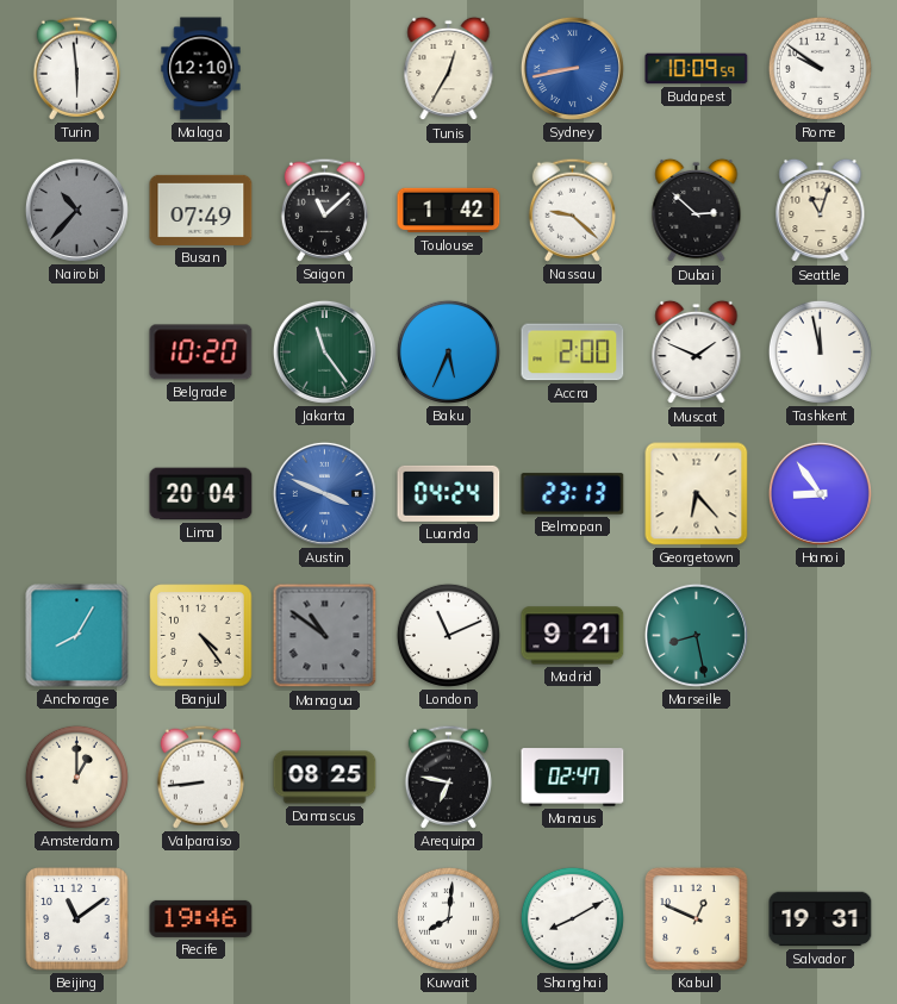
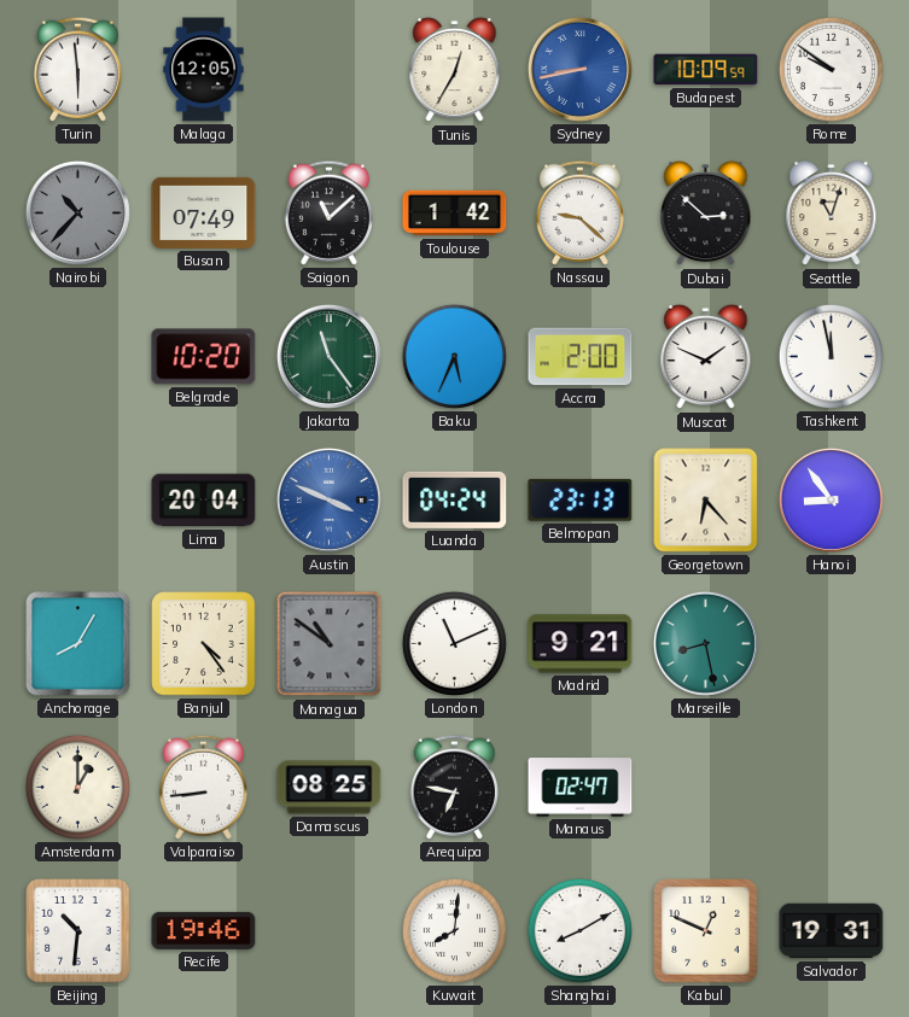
Malaga: 12:10 -> 12:05 (204, 70)
Beijing: 11:09 -> 10:31 (78, 931)
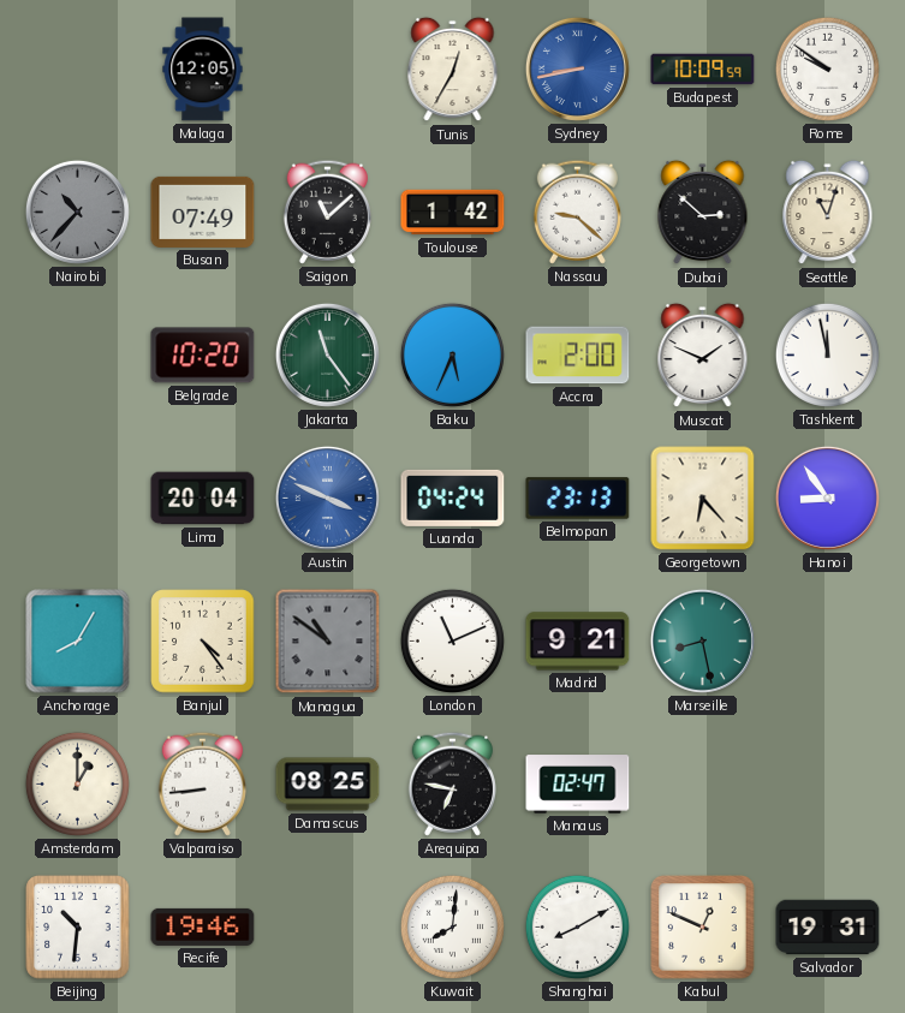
Turin: 5:59 -> none (77, 69)
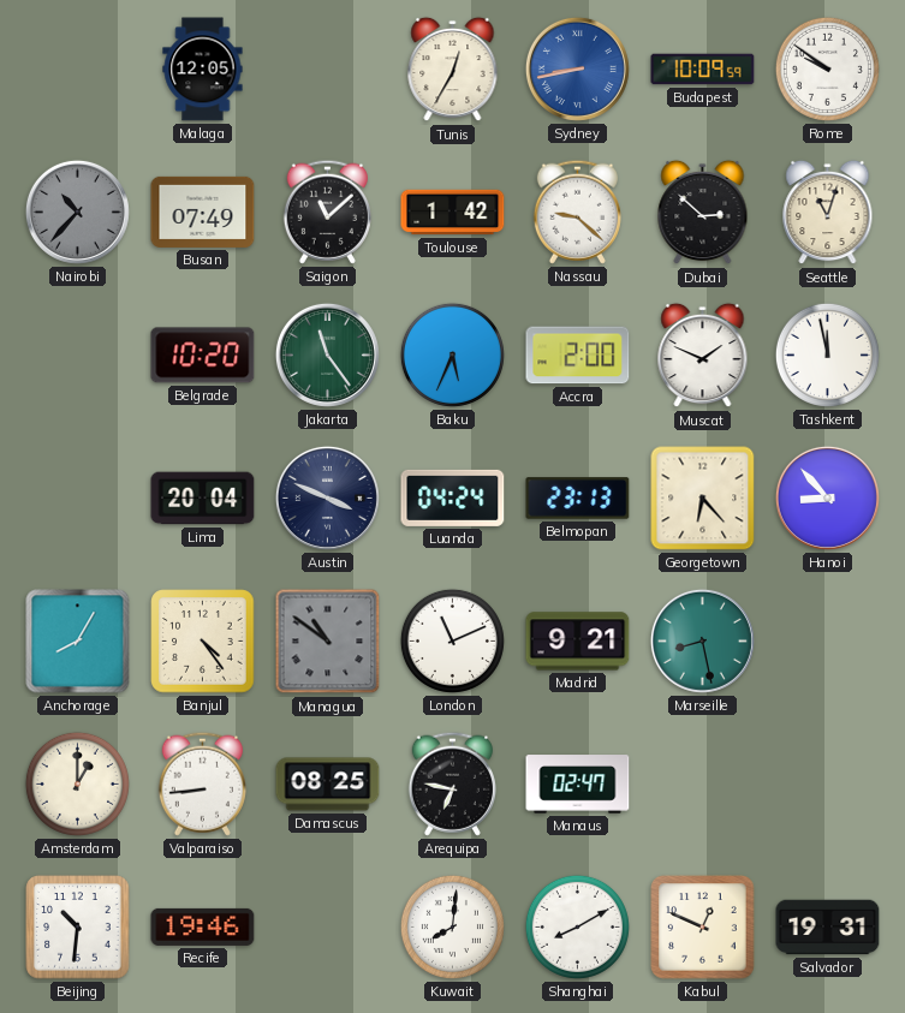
Austin dial: blue -> navy (327, 497)
Hanoi: 8:54 -> 8:53 (827, 497)
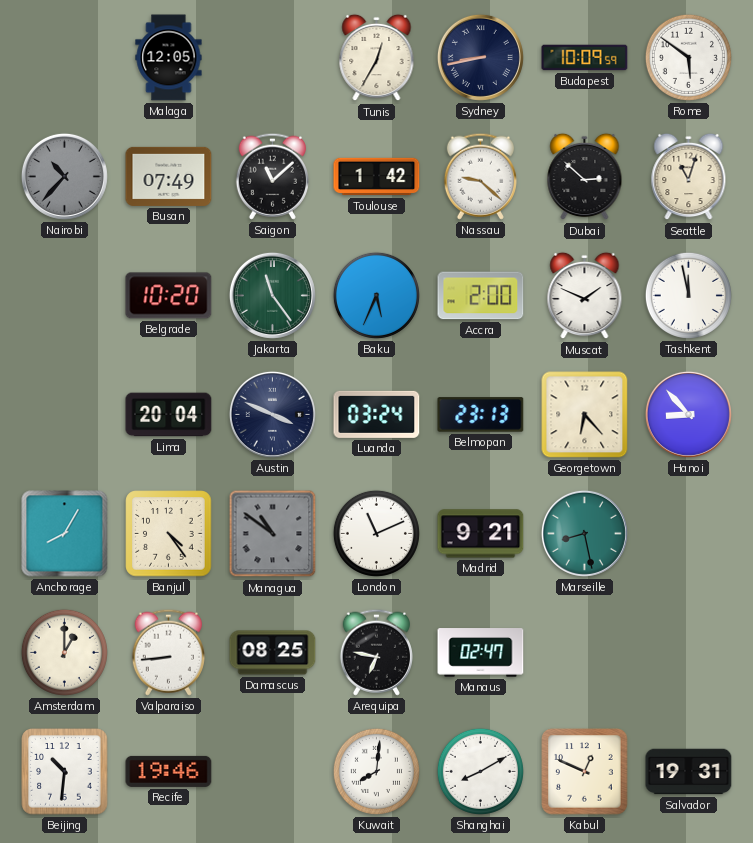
Sydney dial: blue -> navy (480, 57)
Rome: 9:51 -> 5:51 (688, 57)
Luanda: 04:24 -> 03:24 (377, 414)
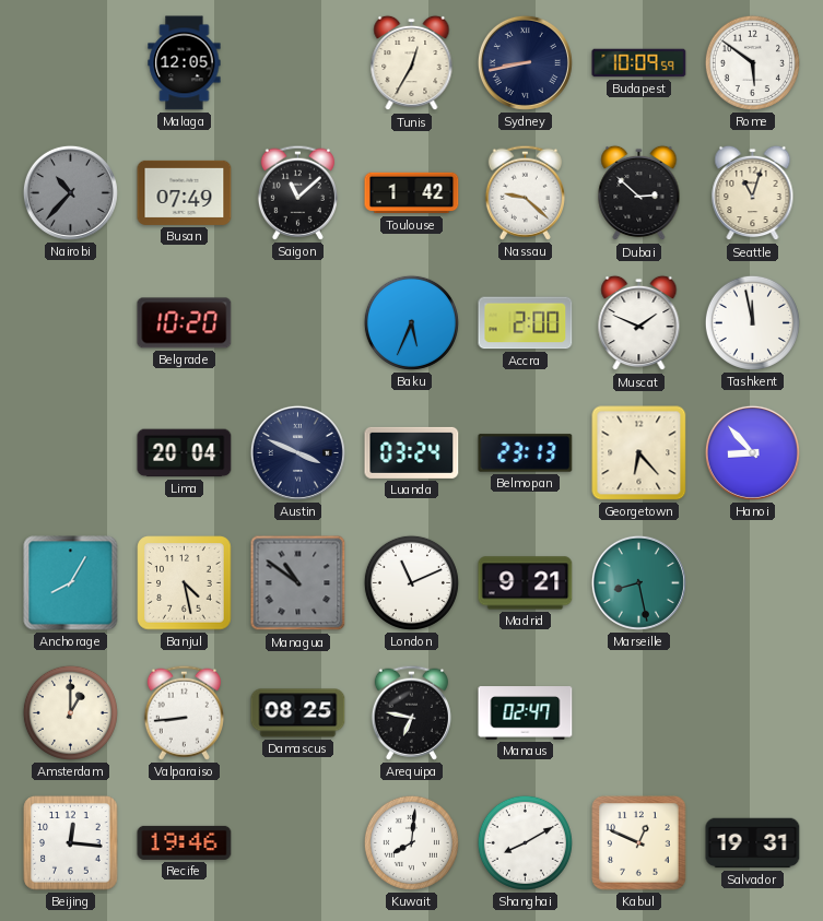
Jakarta: 11:24 -> none (272, 295)
Banjul: 4:24 -> 4:28 (185, 583)
Beijing: 10:31 -> 12:16 (71, 843)
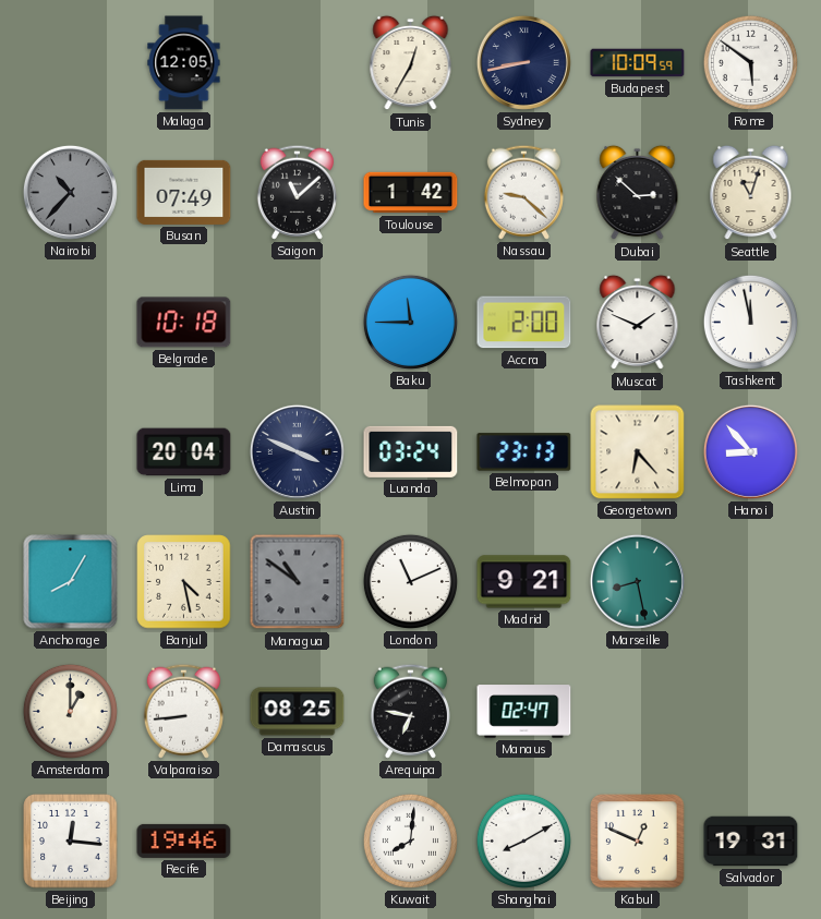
Belgrade: 10:20 -> 10:18 (184, 323)
Baku: 5:34 -> 11:45 (410, 322)
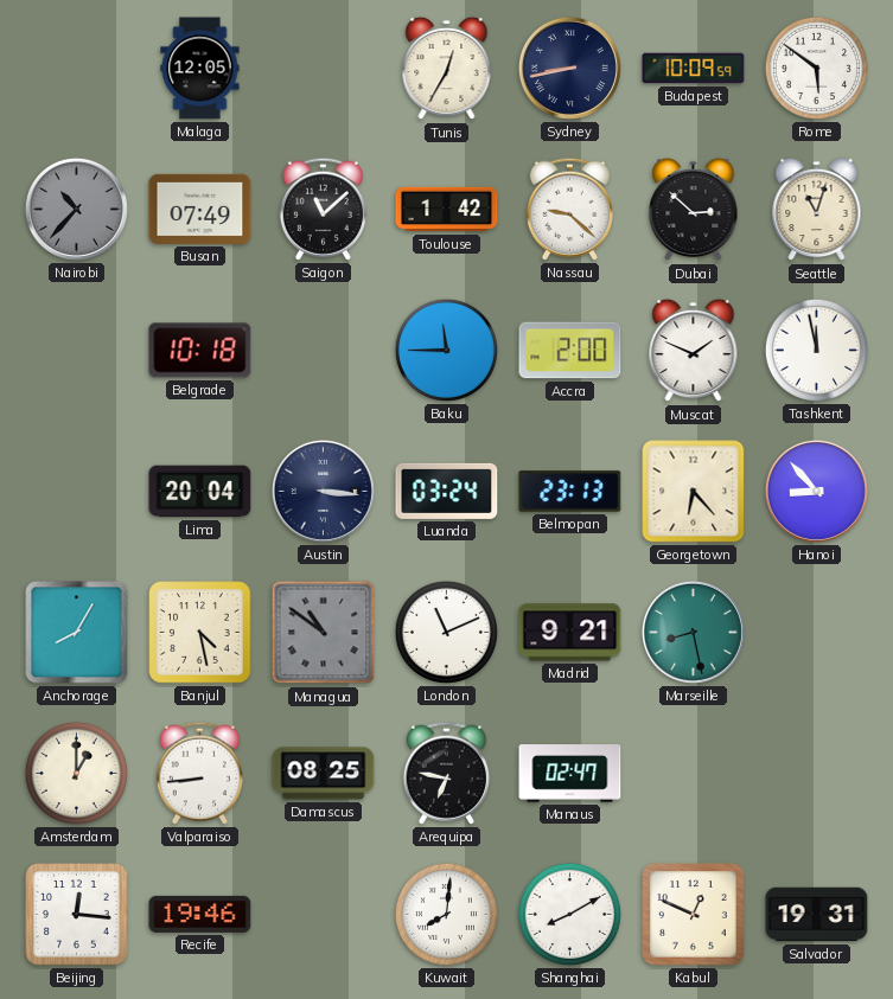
Austin: 3:49 -> 3:16 (323, 491)
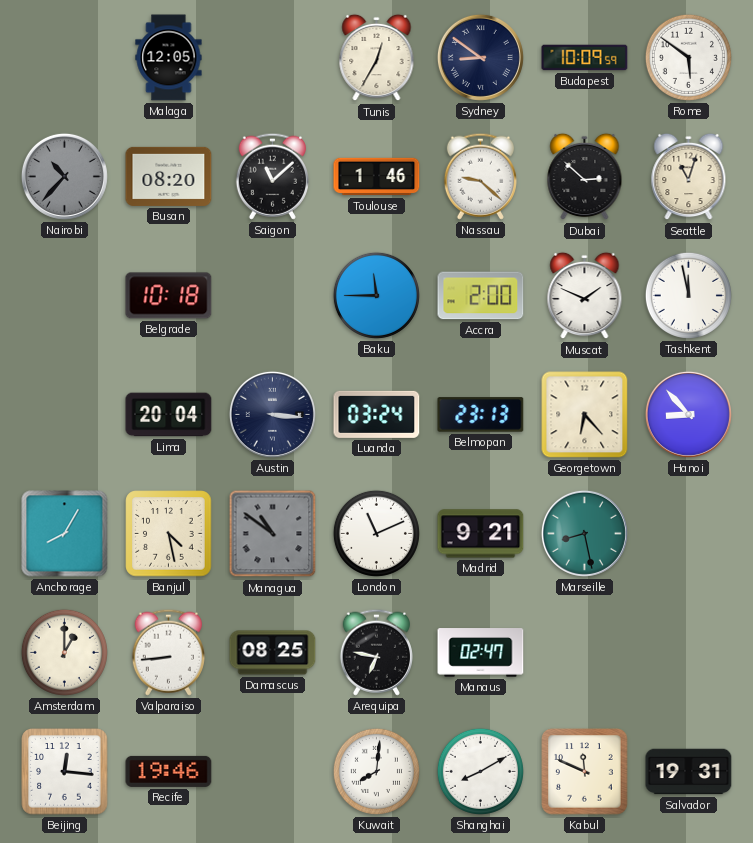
Sydney: 8:43 -> 8:51 (480, 57)
Busan: 07:49 -> 08:20 (169, 176)
Toulouse: 1:42 -> 1:46 (377, 177)
Kabul: 12:49 -> 11:49 (585, 772)
